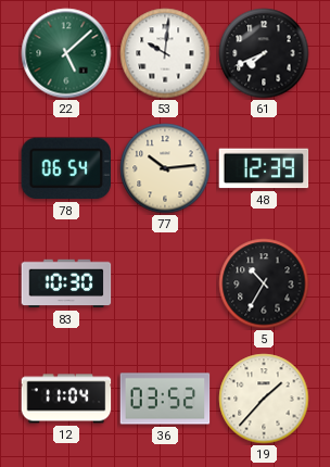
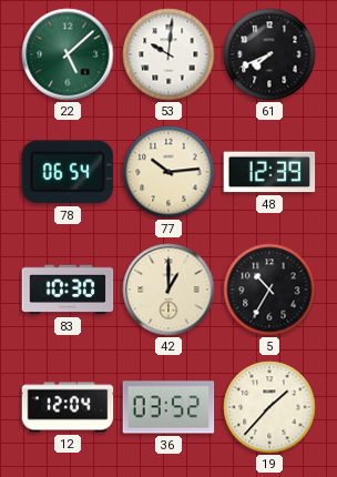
42: none -> 1:00 (168, 290)
12: 11:04 -> 12:04 (68, 407)
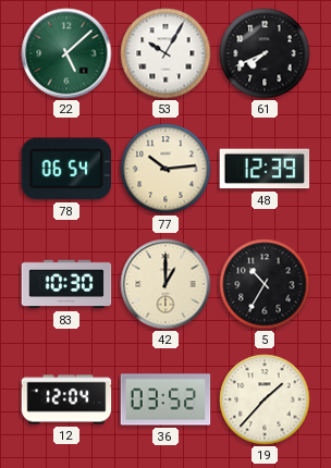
53: 10:01 -> 10:05 (165, 53)
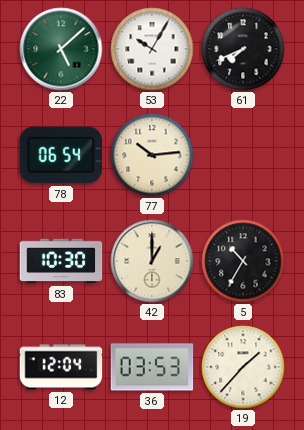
48: 12:39 -> none (265, 169)
36: 03:52 -> 03:53 (152, 367)
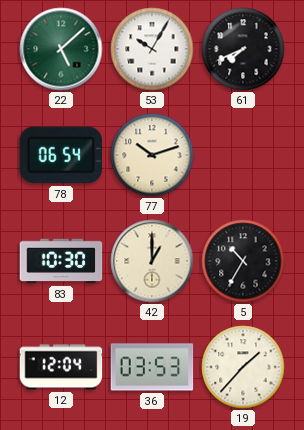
77: 10:14 -> 10:12 (152, 155)
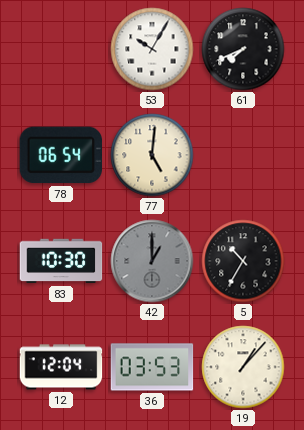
22: 5:08 -> none (61, 49)
77: 10:12 -> 5:01 (152, 155)
42 dial: cream -> grey (152, 261)
19: 1:37 -> 1:07 (243, 367)
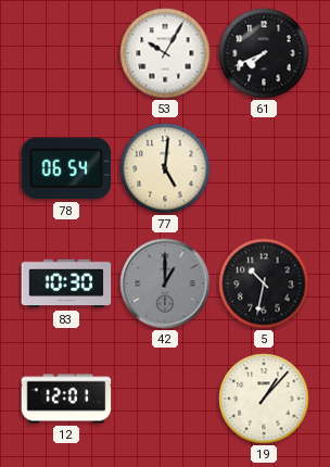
5: 10:35 -> 10:32 (264, 283)
12: 12:04 -> 12:01 (66, 399)
36: 03:53 -> none (152, 367)
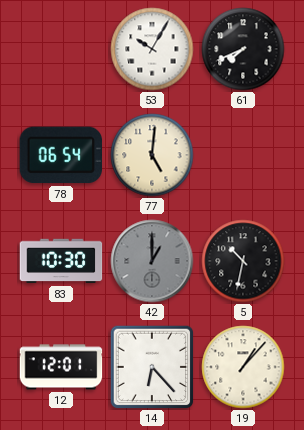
14: none -> 6:23 (152, 367)
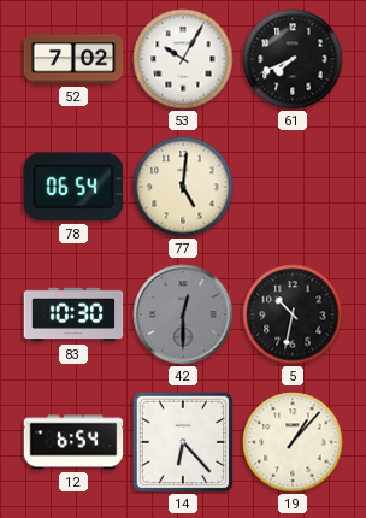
52: none -> 7:02 (73, 59)
42: 1:00 -> 12:30 (183, 314)
12: 12:01 -> 6:54 (73, 442)
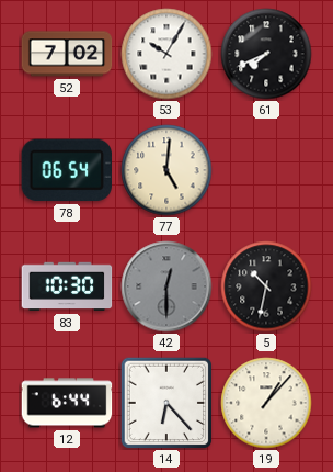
12: 6:54 -> 6:44 (67, 403)
